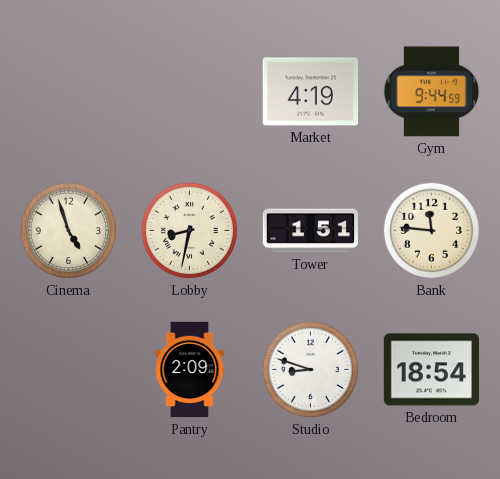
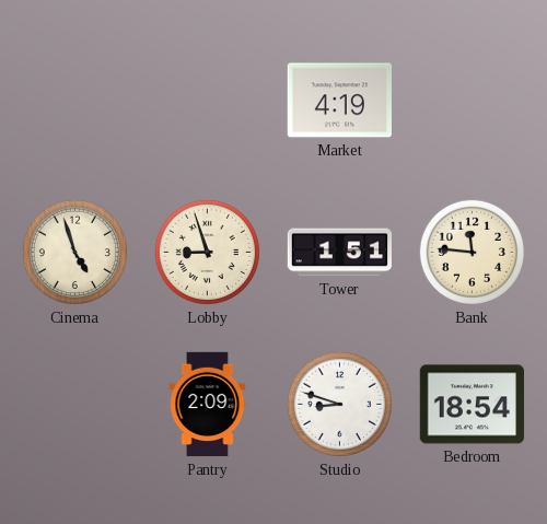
Gym: 9:44 -> none (432, 92)
Lobby: 8:32 -> 8:57 (207, 252)
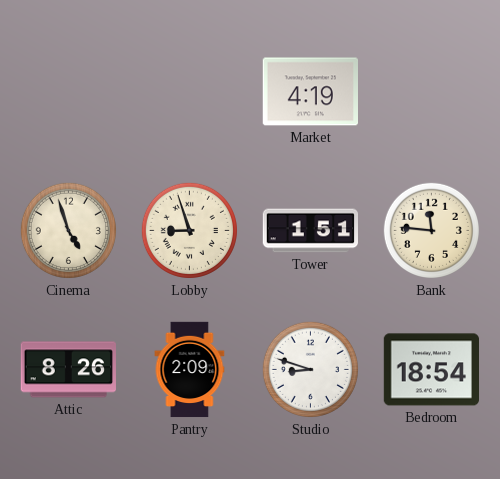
Attic: none -> 8:26 (68, 370)
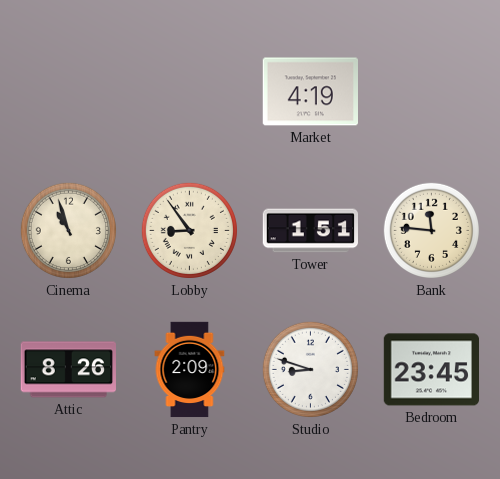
Cinema: 4:57 -> 10:57 (68, 230)
Lobby: 8:57 -> 8:54 (189, 230)
Bedroom: 18:54 -> 23:45 (431, 370)
